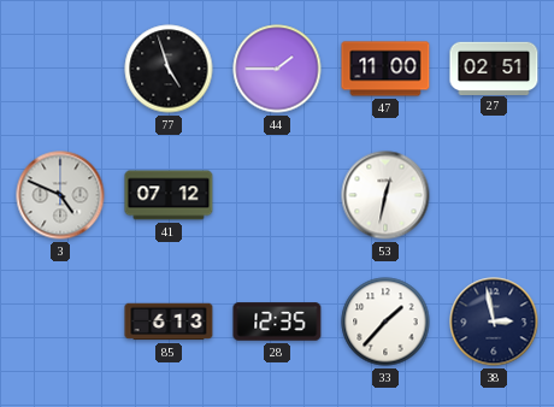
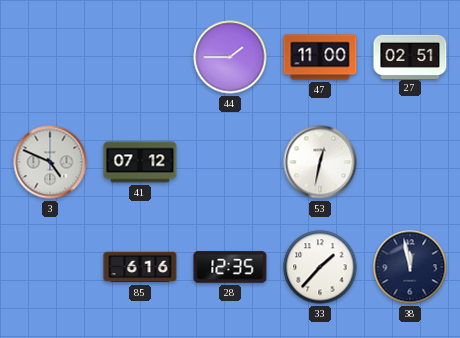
77: 4:57 -> none (169, 69)
85: 6:13 -> 6:16 (140, 267)
38: 2:58 -> 11:58 (410, 267)
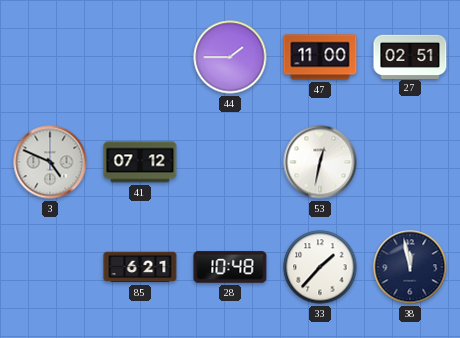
85: 6:16 -> 6:21 (140, 267)
28: 12:35 -> 10:48 (230, 267)
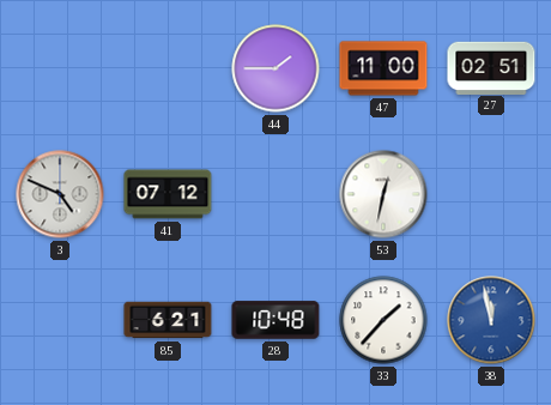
38 dial: navy -> blue (491, 320)
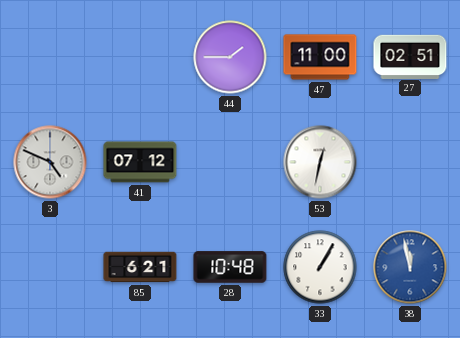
33: 1:37 -> 1:05 (320, 267)
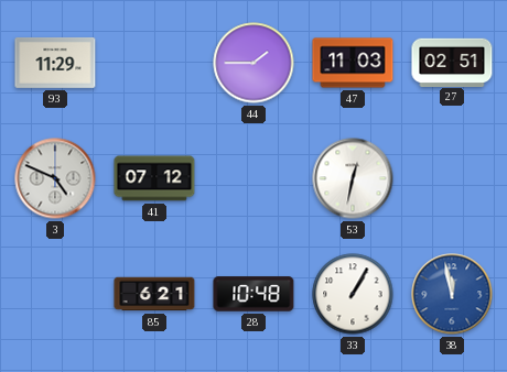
93: none -> 11:29 (55, 63)
47: 11:00 -> 11:03 (353, 63)
